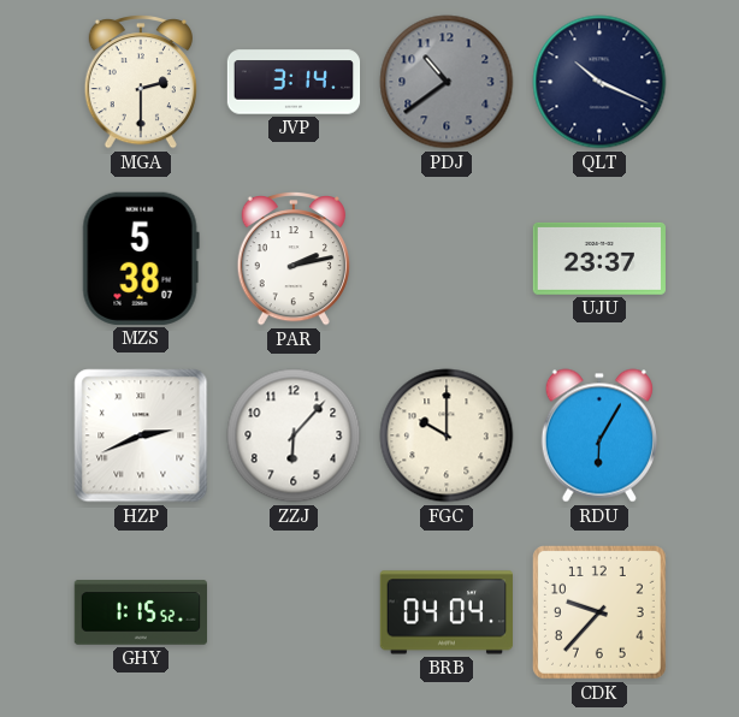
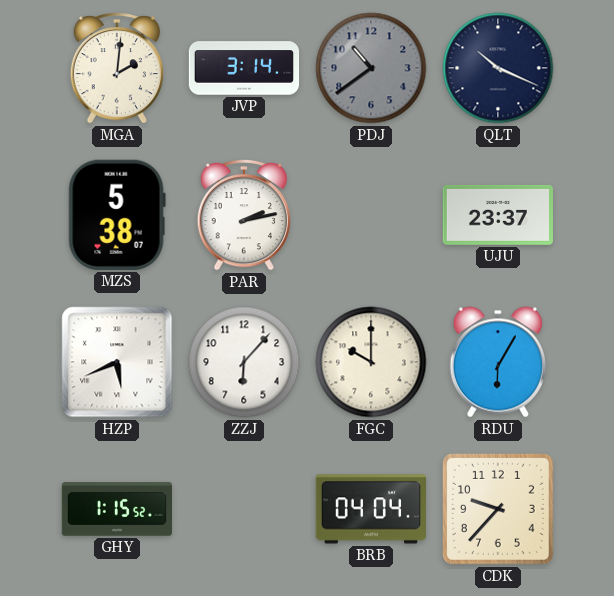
MGA: 2:30 -> 2:01 (116, 68)
HZP: 2:41 -> 5:41 (117, 362)
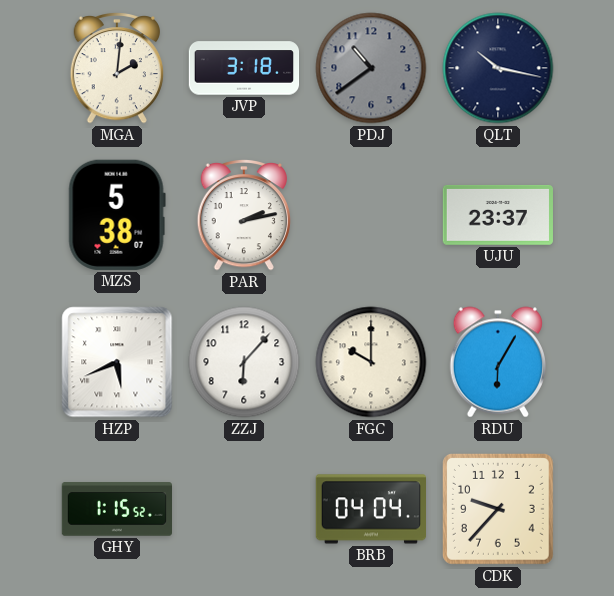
JVP: 3:14 -> 3:18 (244, 68)
QLT: 10:19 -> 10:17 (498, 68)
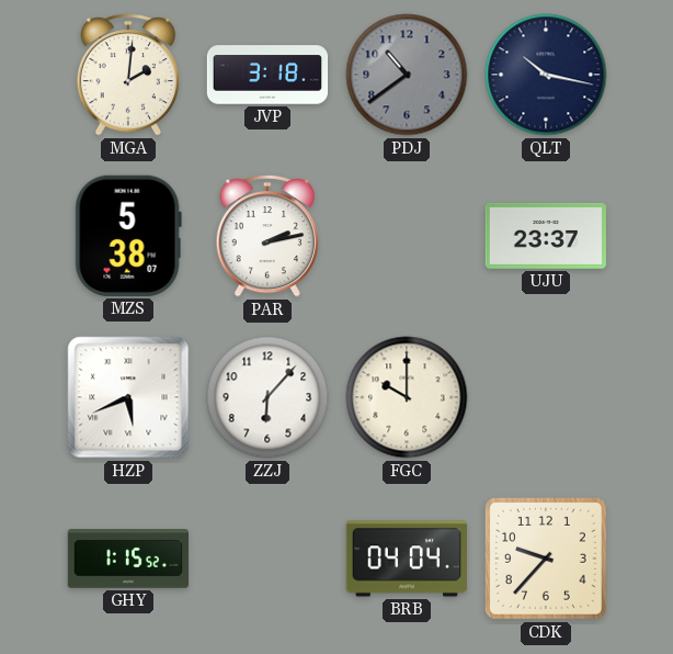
RDU: 6:05 -> none (498, 362)
